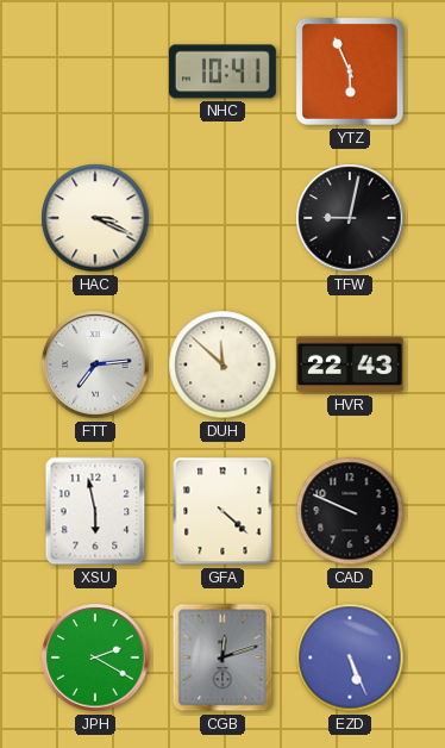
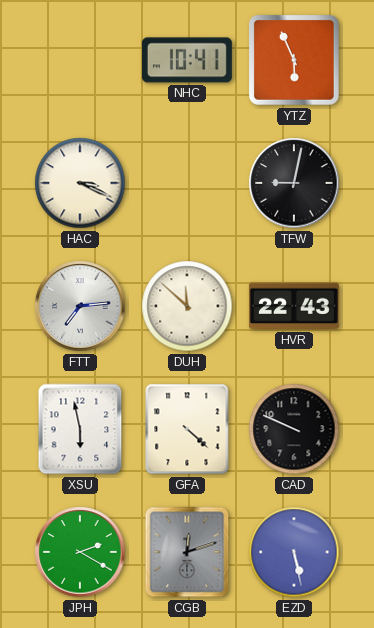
EZD: 5:26 -> 5:28 (294, 552)
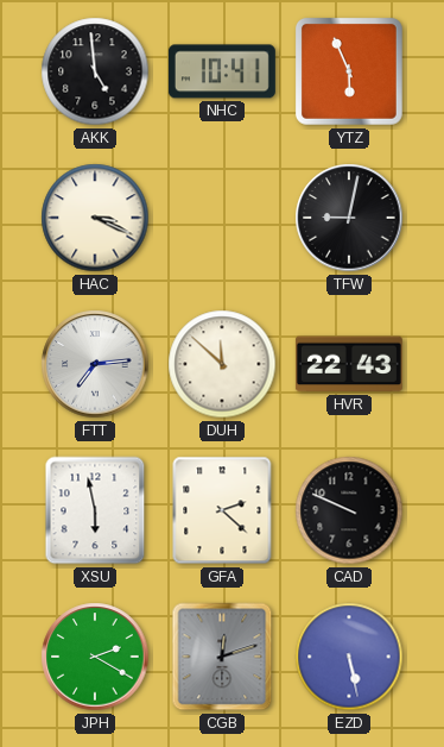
AKK: none -> 4:59 (95, 71)
GFA: 4:22 -> 2:22 (222, 510)
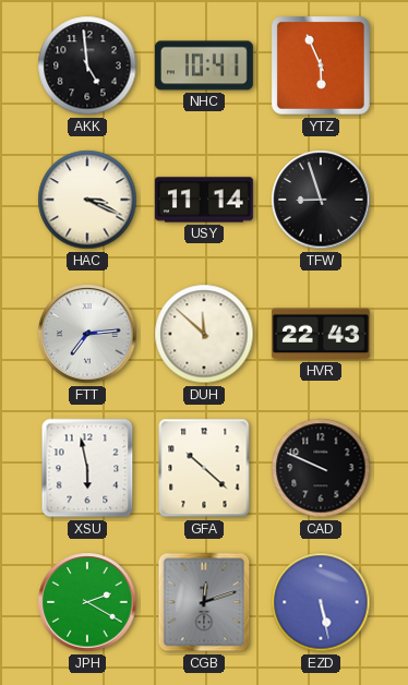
USY: none -> 11:14 (204, 200)
TFW: 9:02 -> 8:57 (321, 200)
GFA: 2:22 -> 10:22 (204, 468)
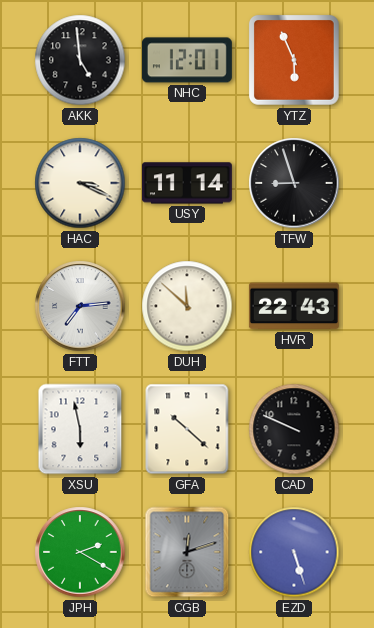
NHC: 10:41 -> 12:01 (187, 60)
EZD: 5:28 -> 5:27 (294, 552)
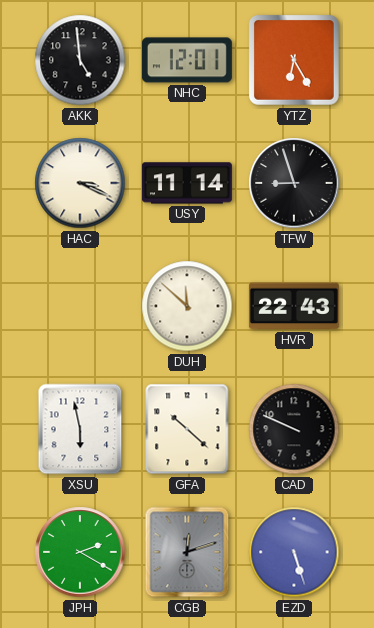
YTZ: 5:56 -> 6:25 (294, 60)
FTT: 7:14 -> none (80, 306)
